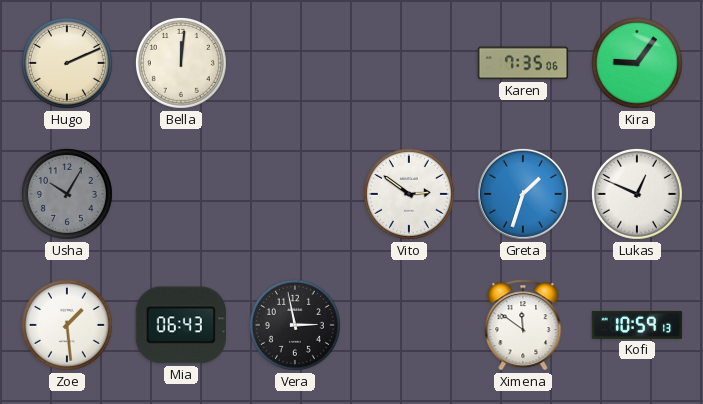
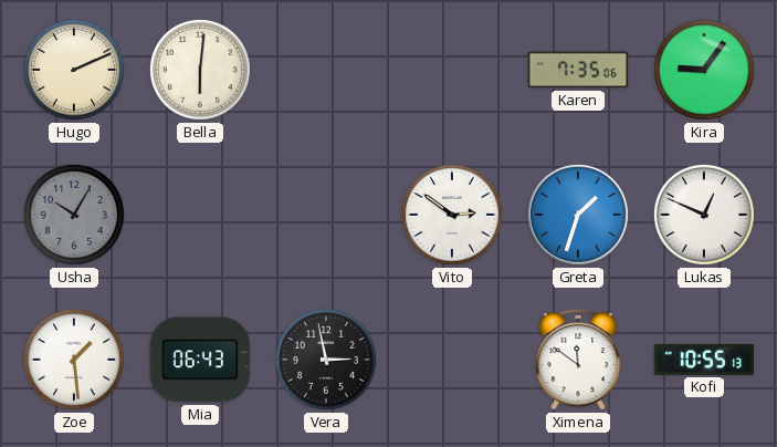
Bella: 12:01 -> 6:01 (200, 70)
Kofi: 10:59 -> 10:55 (704, 360)
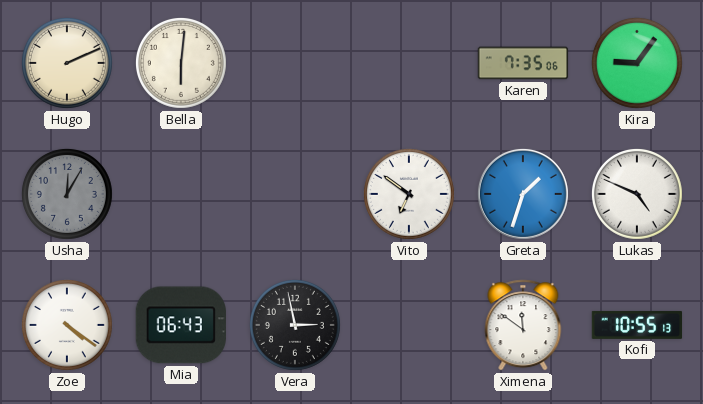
Usha: 10:05 -> 12:05 (67, 194)
Vito: 2:51 -> 6:51 (409, 194)
Lukas: 12:49 -> 4:49 (637, 194)
Zoe: 1:29 -> 4:21 (67, 325)
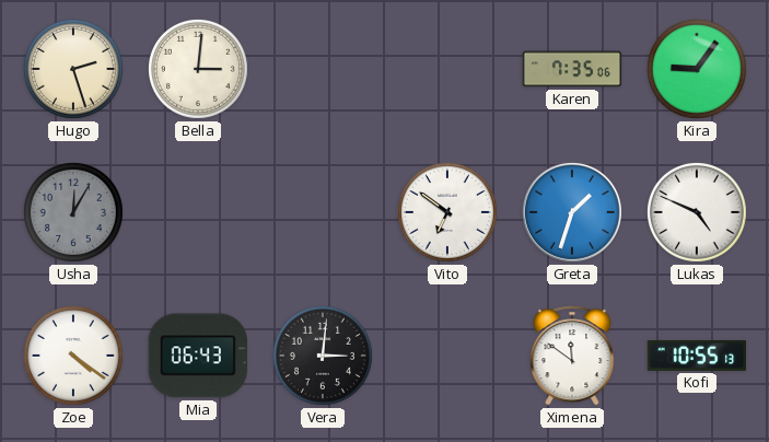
Hugo: 2:11 -> 2:27 (73, 69)
Bella: 6:01 -> 3:01 (198, 69)
Vera: 2:58 -> 3:01 (323, 356)
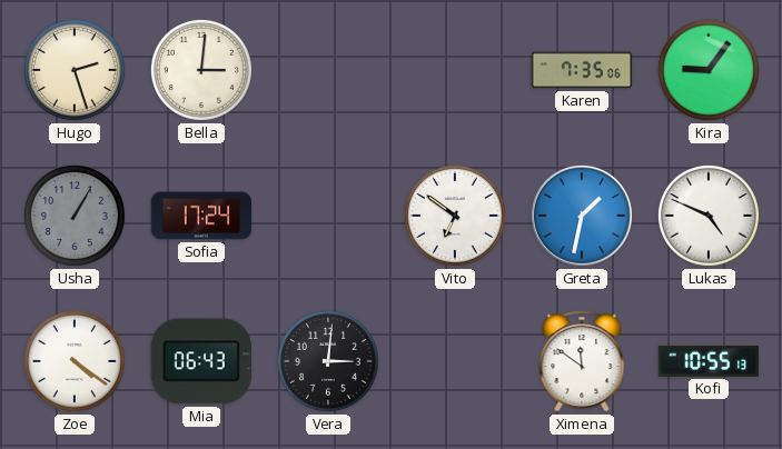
Usha: 12:05 -> 1:05 (75, 216)
Sofia: none -> 17:24 (201, 216)
Greta: 1:33 -> 1:32 (582, 216)
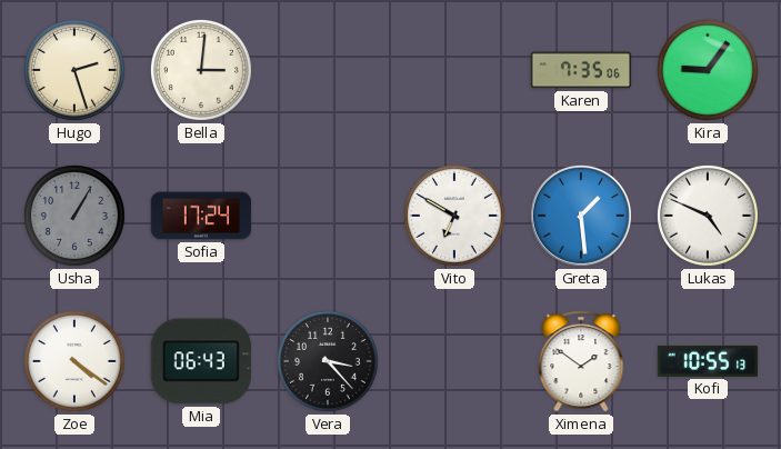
Vito: 6:51 -> 6:50 (454, 216)
Greta: 1:32 -> 1:29 (581, 216)
Vera: 3:01 -> 3:23 (328, 361)
Ximena: 11:51 -> 1:51 (581, 361)
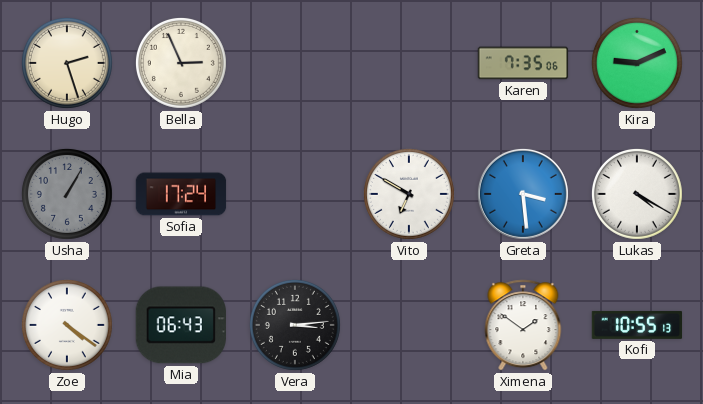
Bella: 3:01 -> 2:56 (181, 63)
Kira: 9:06 -> 9:11 (637, 63)
Greta: 1:29 -> 3:29 (523, 194)
Lukas: 4:49 -> 4:20 (637, 194)
Vera: 3:23 -> 3:14 (295, 325)
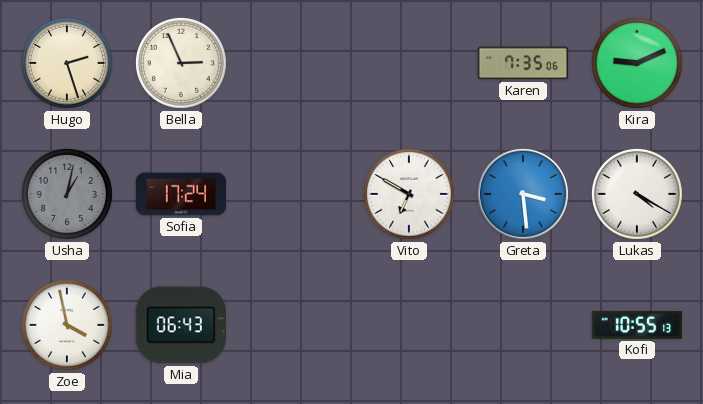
Usha: 1:05 -> 1:02 (67, 194)
Zoe: 4:21 -> 3:58 (67, 325)
Vera: 3:14 -> none (295, 325)
Ximena: 1:51 -> none (523, 325)
